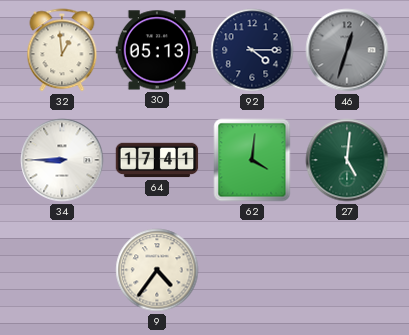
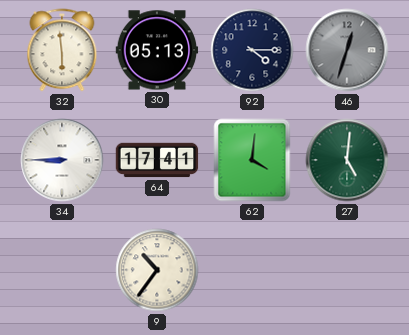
32: 12:59 -> 5:59 (62, 50)
9: 4:36 -> 10:36 (157, 270)
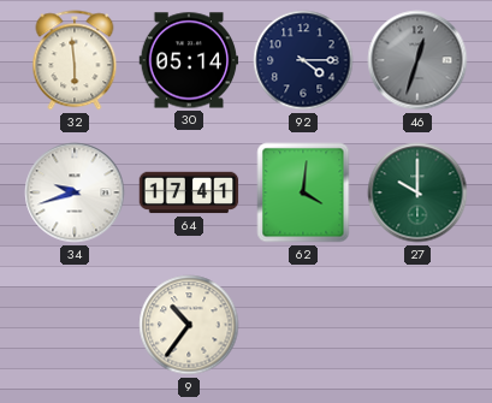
30: 05:13 -> 05:14 (189, 60)
34: 8:45 -> 9:42 (75, 192)
27: 5:01 -> 10:00 (417, 192)
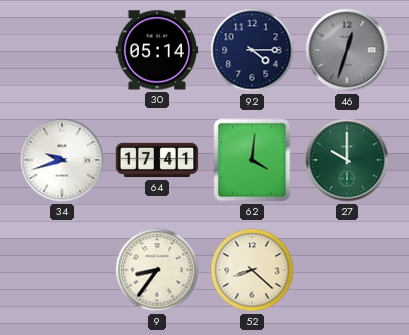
32: 5:59 -> none (75, 60)
9: 10:36 -> 8:36 (157, 270)
52: none -> 8:22 (252, 270)
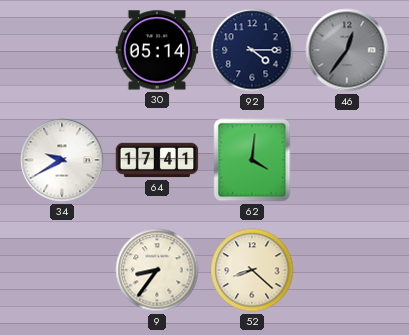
46: 12:33 -> 12:36 (347, 50)
34: 9:42 -> 9:40 (62, 160)
27: 10:00 -> none (347, 160)
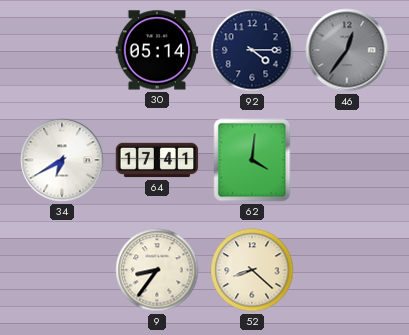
34: 9:40 -> 6:40 (62, 160)
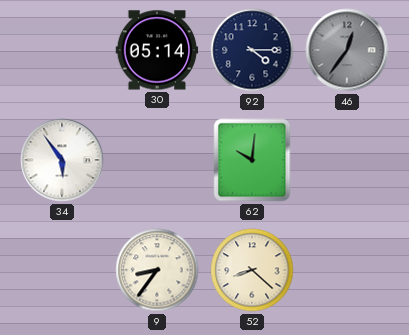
34: 6:40 -> 5:54 (62, 160)
64: 17:41 -> none (157, 160)
62: 4:01 -> 10:01 (252, 160)
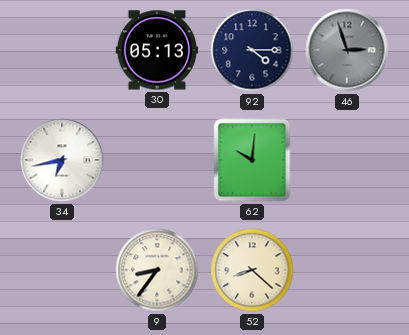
30: 05:14 -> 05:13 (157, 50)
46: 12:36 -> 2:57 (347, 50)
34: 5:54 -> 6:43 (62, 160)
